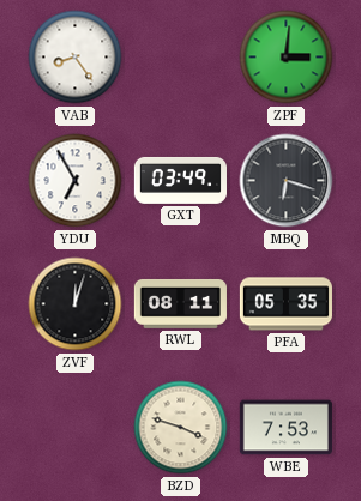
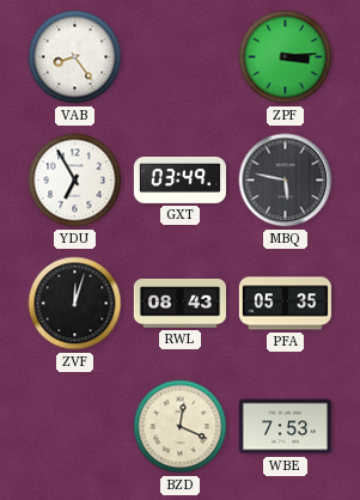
ZPF: 3:01 -> 3:14 (286, 57)
MBQ: 6:18 -> 5:47 (286, 181)
RWL: 08:11 -> 08:43 (179, 303)
BZD: 3:48 -> 12:19 (181, 427)
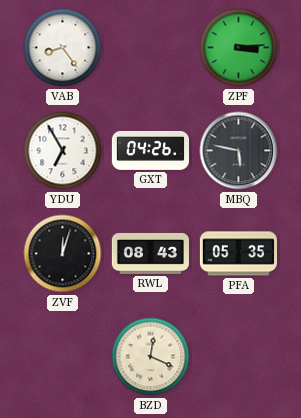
GXT: 03:49 -> 04:26 (150, 151)
WBE: 7:53 -> none (285, 427)
